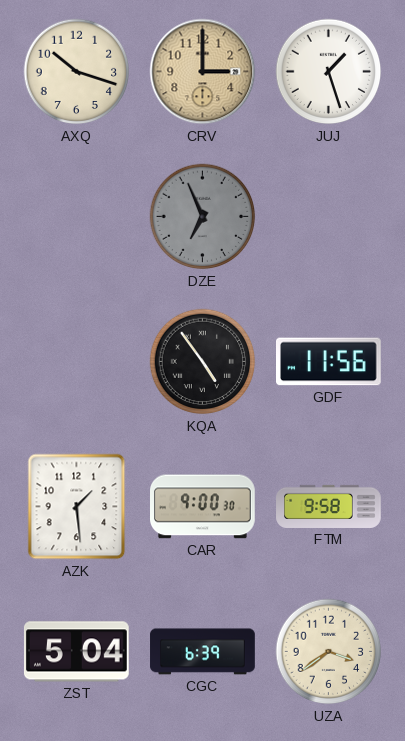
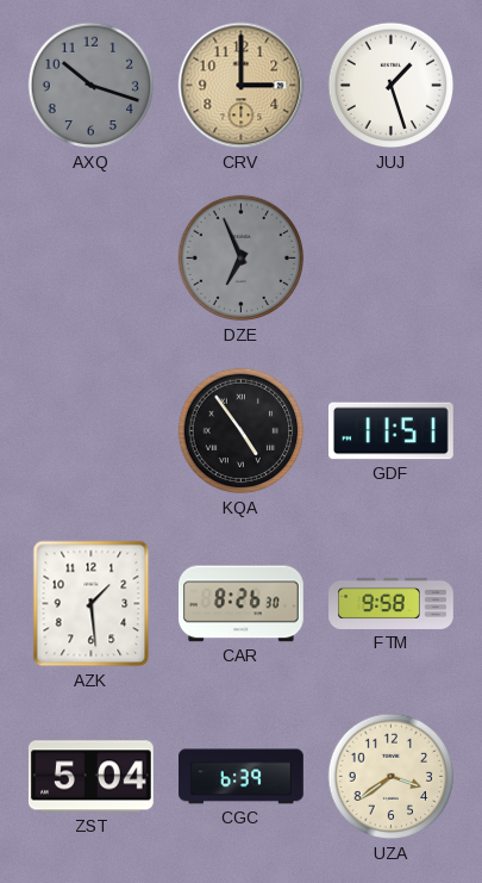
AXQ dial: cream -> grey (92, 86)
GDF: 11:56 -> 11:51 (392, 431)
CAR: 9:00 -> 8:26 (242, 604)
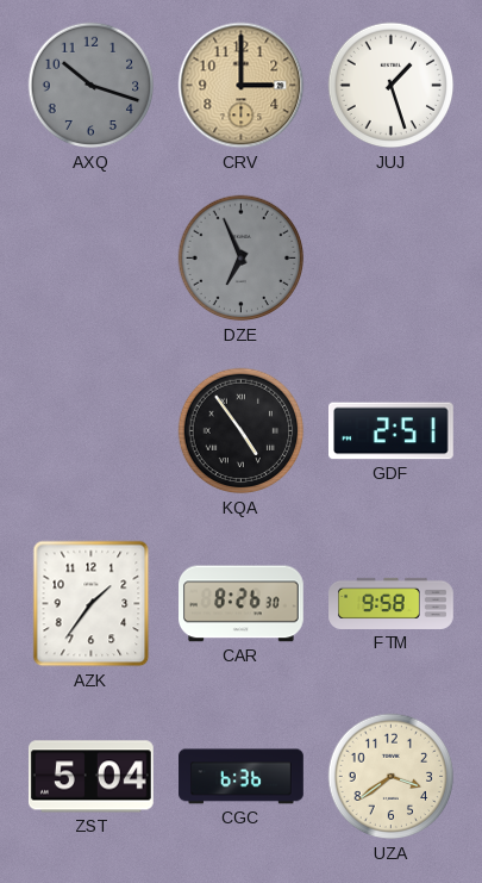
GDF: 11:51 -> 2:51 (392, 431)
AZK: 1:29 -> 1:36 (92, 604)
CGC: 6:39 -> 6:36 (242, 777)
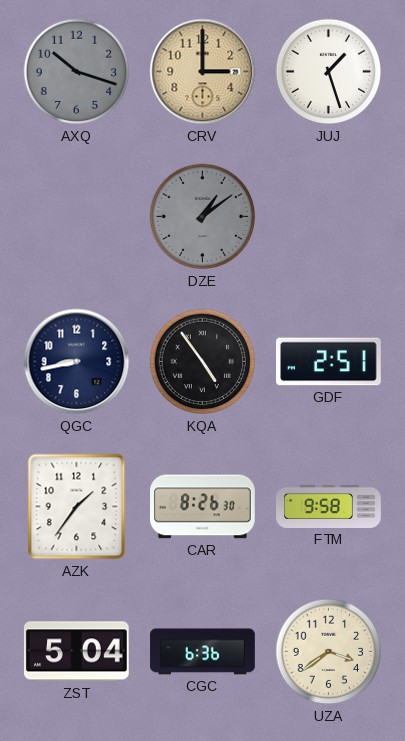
DZE: 6:56 -> 1:09 (203, 217)
QGC: none -> 8:43 (77, 362)
